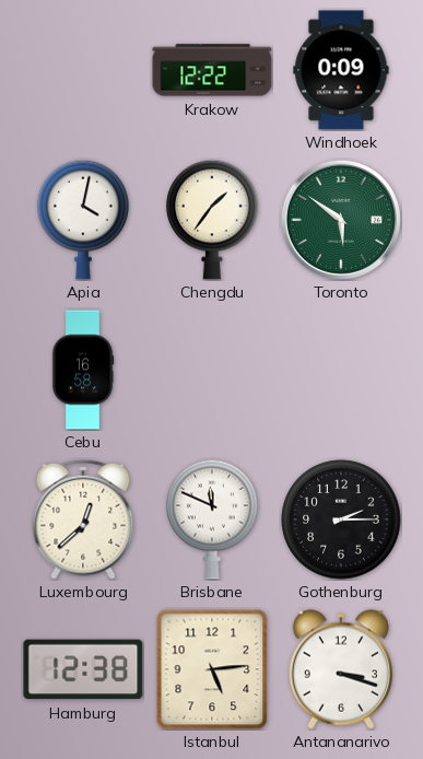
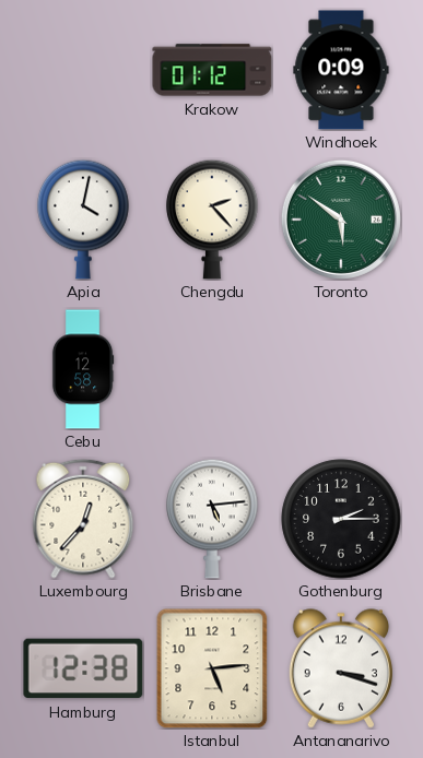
Krakow: 12:22 -> 01:12 (212, 70)
Chengdu: 1:36 -> 2:23 (212, 220)
Cebu: 16:58 -> 12:58 (83, 369)
Luxembourg: 12:38 -> 12:37 (83, 519)
Brisbane: 11:49 -> 5:14 (212, 519)
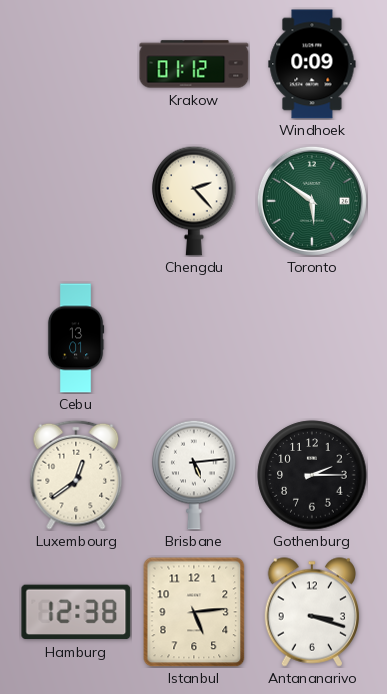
Apia: 4:02 -> none (83, 220)
Cebu: 12:58 -> 13:01 (76, 338)
Luxembourg: 12:37 -> 12:39 (76, 475)
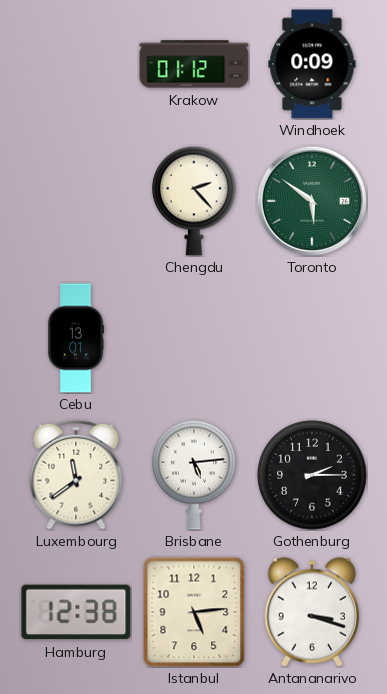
Luxembourg: 12:39 -> 11:39 (76, 475)
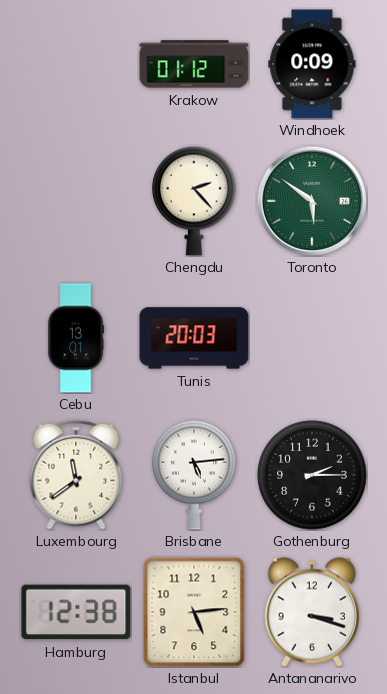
Tunis: none -> 20:03 (194, 338)
